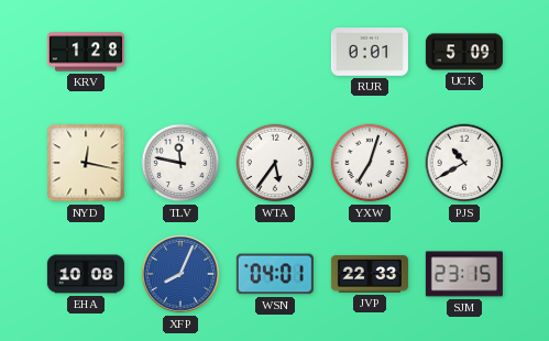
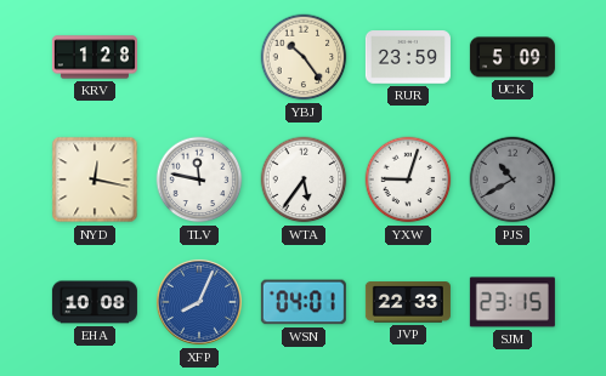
YBJ: none -> 10:24 (304, 57)
RUR: 0:01 -> 23:59 (408, 57)
YXW: 7:03 -> 9:03 (408, 180)
PJS dial: white -> grey (512, 180)
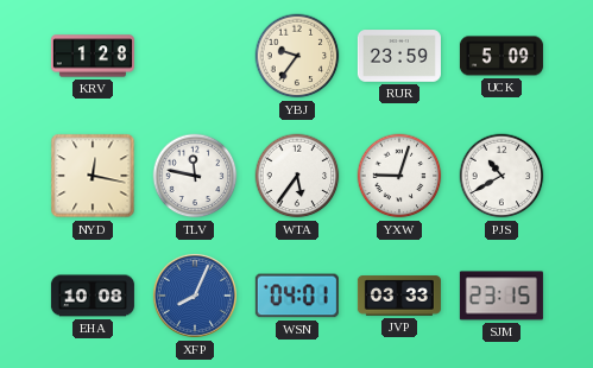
YBJ: 10:24 -> 9:36 (297, 56)
PJS dial: grey -> white (501, 176)
JVP: 22:33 -> 03:33 (399, 296)
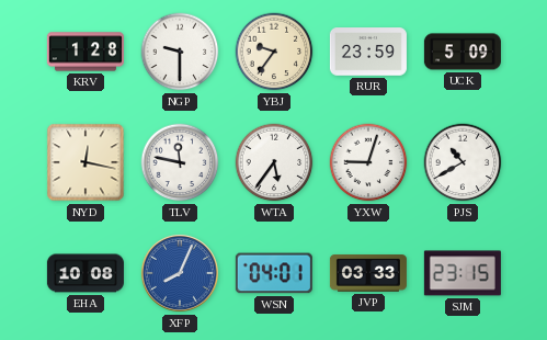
NGP: none -> 9:30 (180, 52)
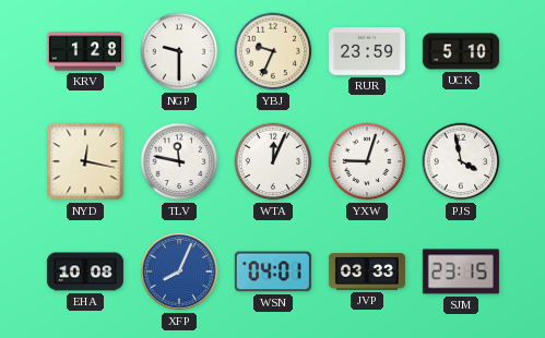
YBJ: 9:36 -> 9:34 (273, 51)
UCK: 5:09 -> 5:10 (461, 51)
WTA: 5:36 -> 12:04 (273, 161)
PJS: 10:40 -> 3:58 (461, 161)
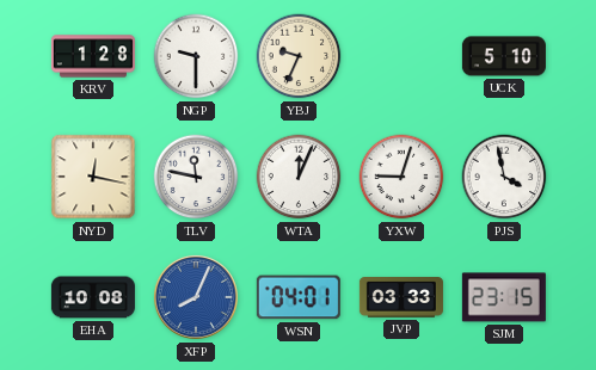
RUR: 23:59 -> none (367, 51)
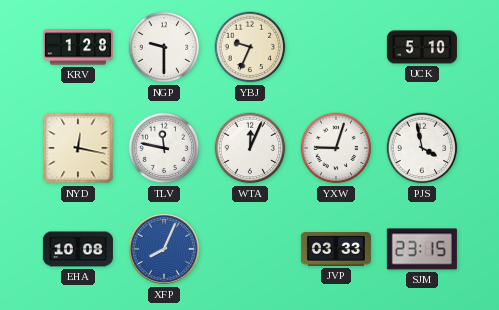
WSN: 04:01 -> none (299, 297)
